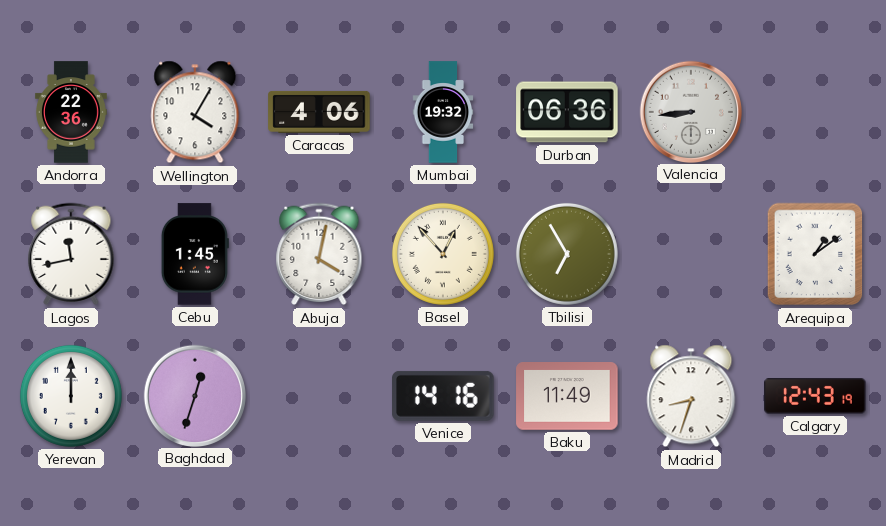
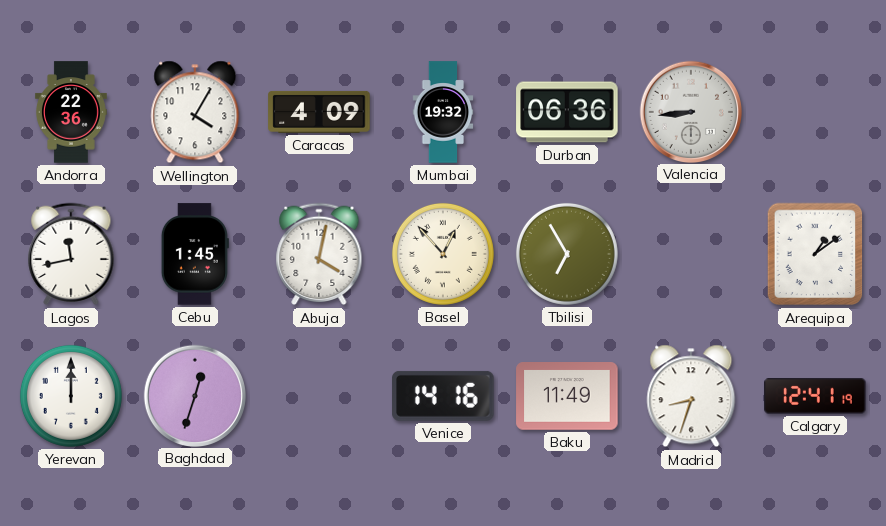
Caracas: 4:06 -> 4:09 (319, 112)
Calgary: 12:43 -> 12:41 (815, 396)
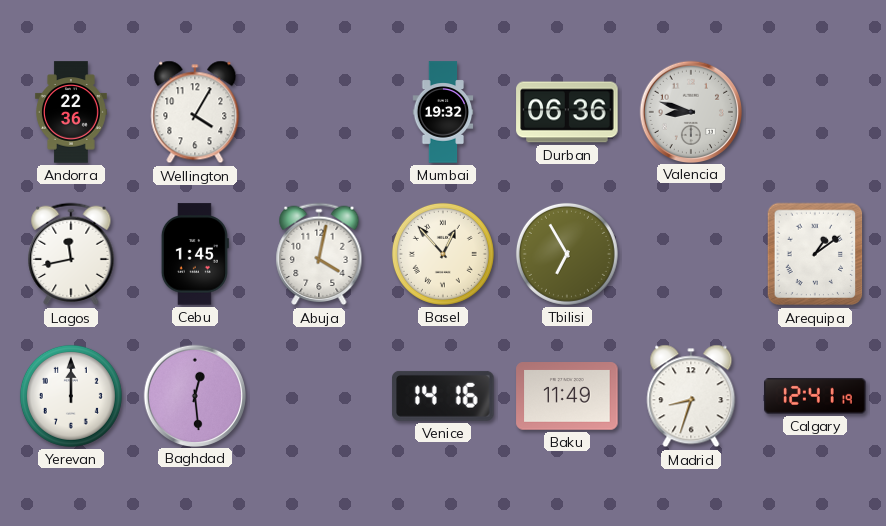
Caracas: 4:09 -> none (319, 112)
Valencia: 8:44 -> 8:48 (690, 111)
Baghdad: 12:33 -> 12:29 (194, 395)
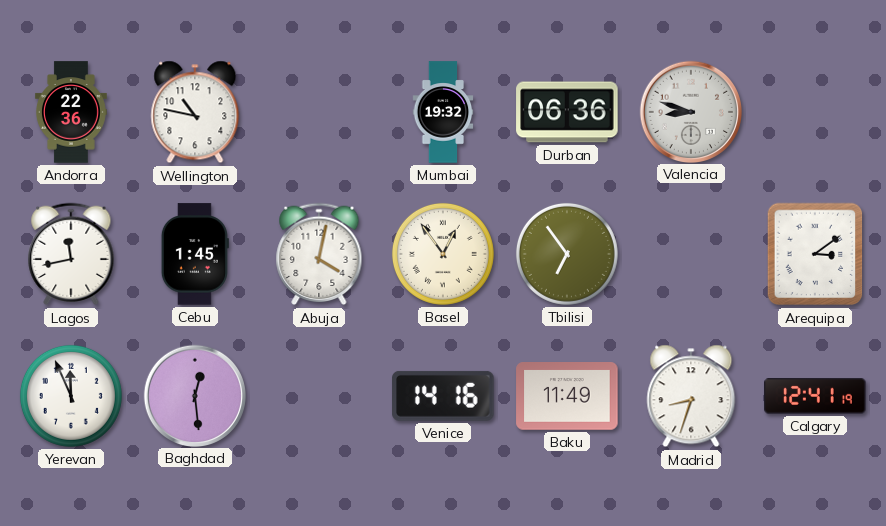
Wellington: 4:05 -> 10:47 (195, 112)
Basel: 12:53 -> 12:54 (443, 254)
Tbilisi: 6:55 -> 6:54 (567, 254)
Arequipa: 1:09 -> 3:09 (815, 254)
Yerevan: 12:00 -> 11:56 (71, 396)
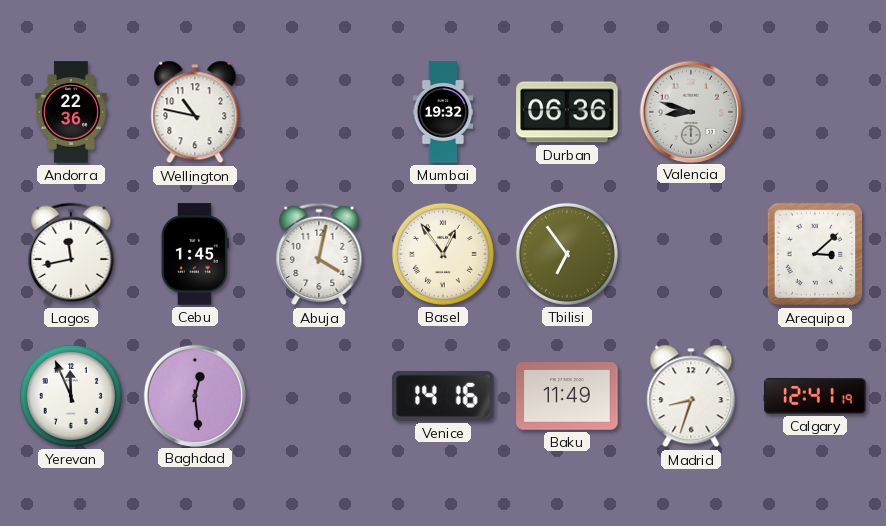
Arequipa: 3:09 -> 3:08 (815, 254)
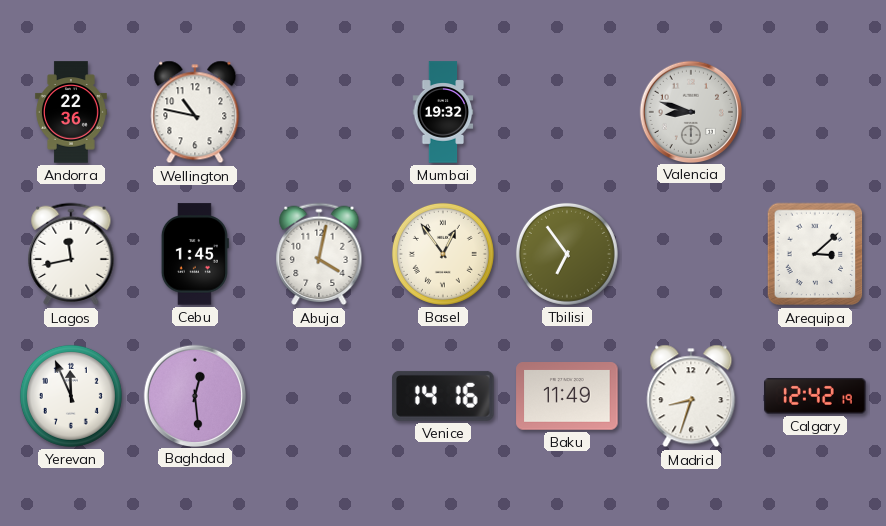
Durban: 06:36 -> none (567, 112)
Calgary: 12:41 -> 12:42 (815, 396)
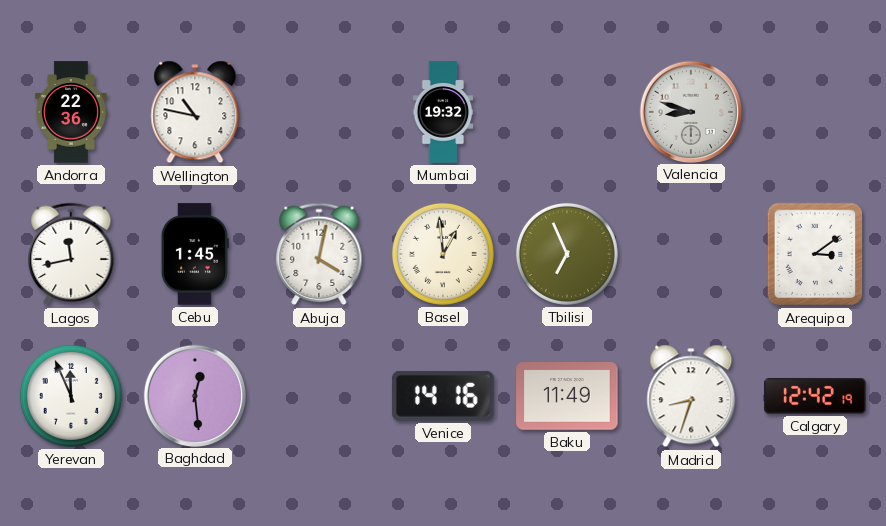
Basel: 12:54 -> 12:59 (443, 254)
Tbilisi: 6:54 -> 6:56 (567, 254)
Arequipa: 3:08 -> 3:09 (815, 254)
